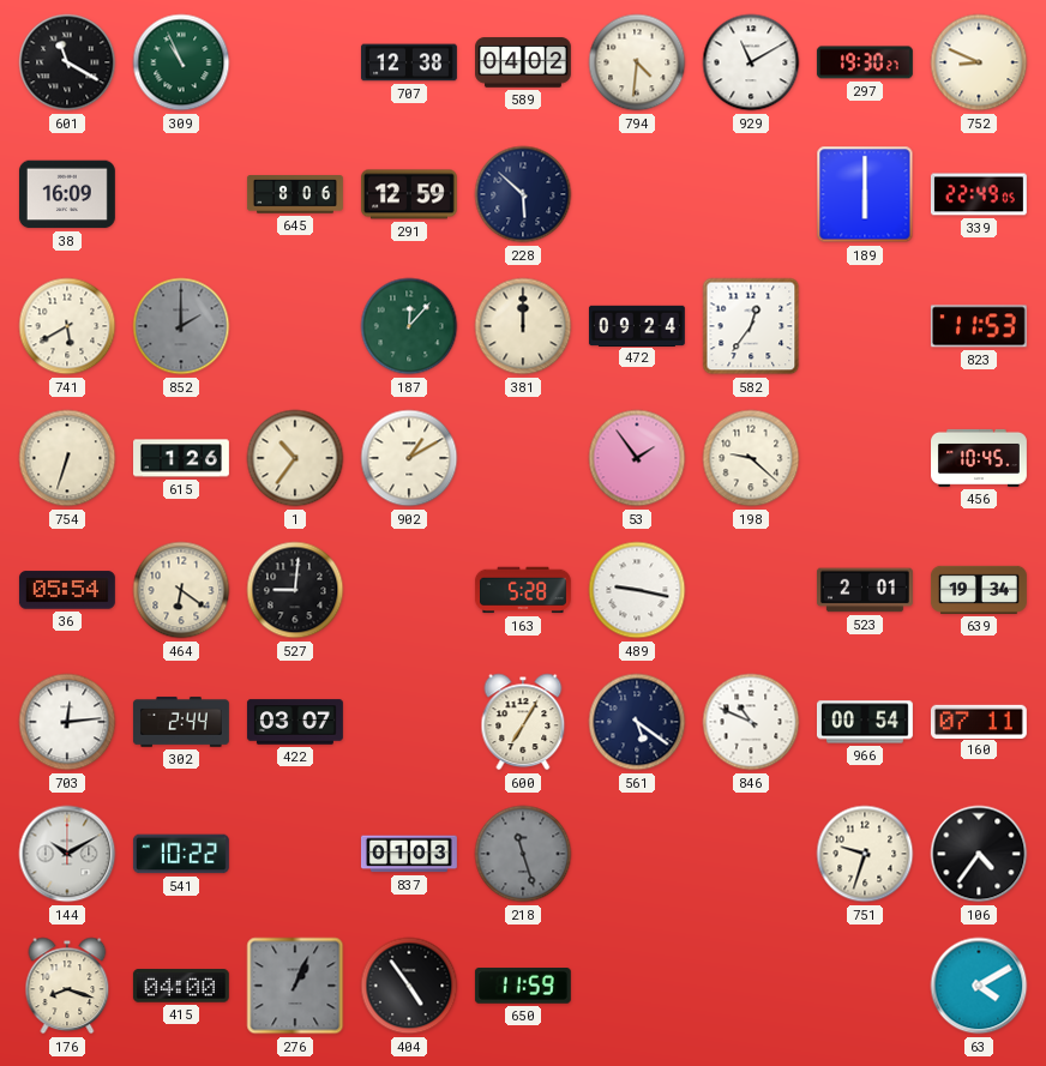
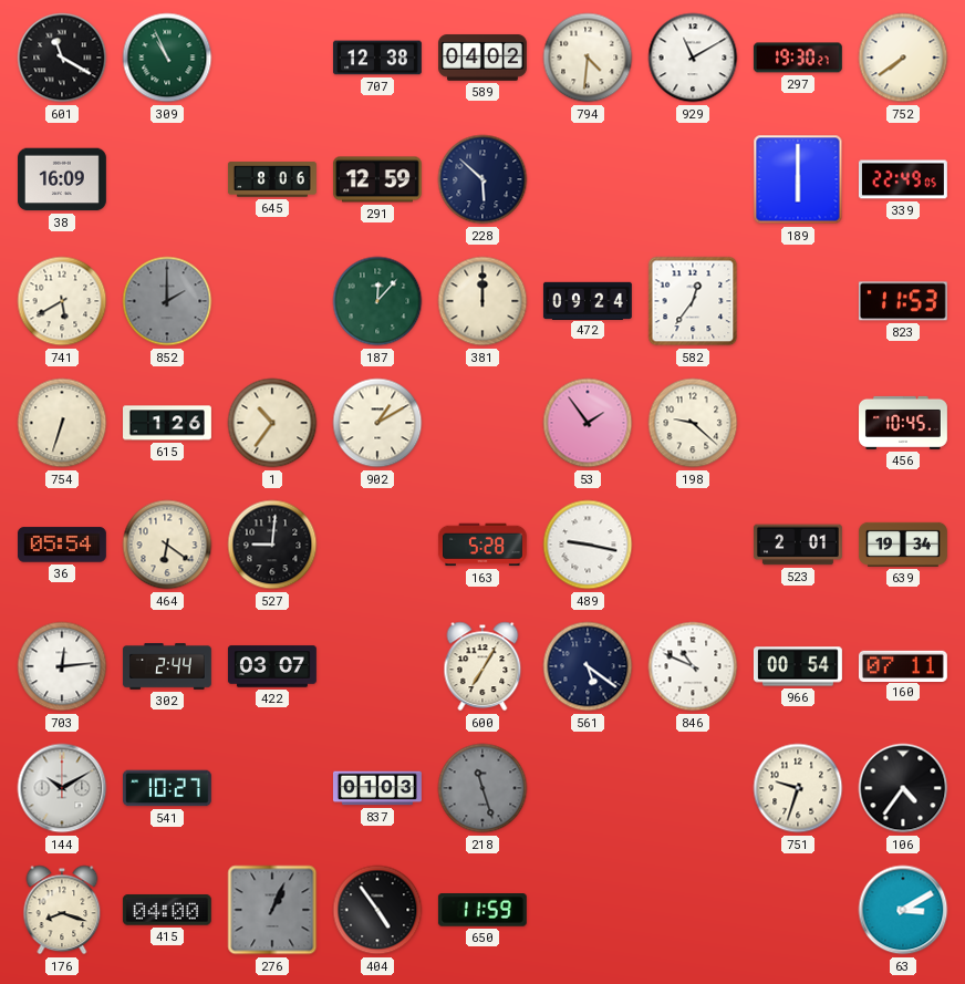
752: 8:49 -> 7:39 (903, 58)
541: 10:22 -> 10:27 (167, 788)
63: 4:10 -> 3:10 (903, 910)
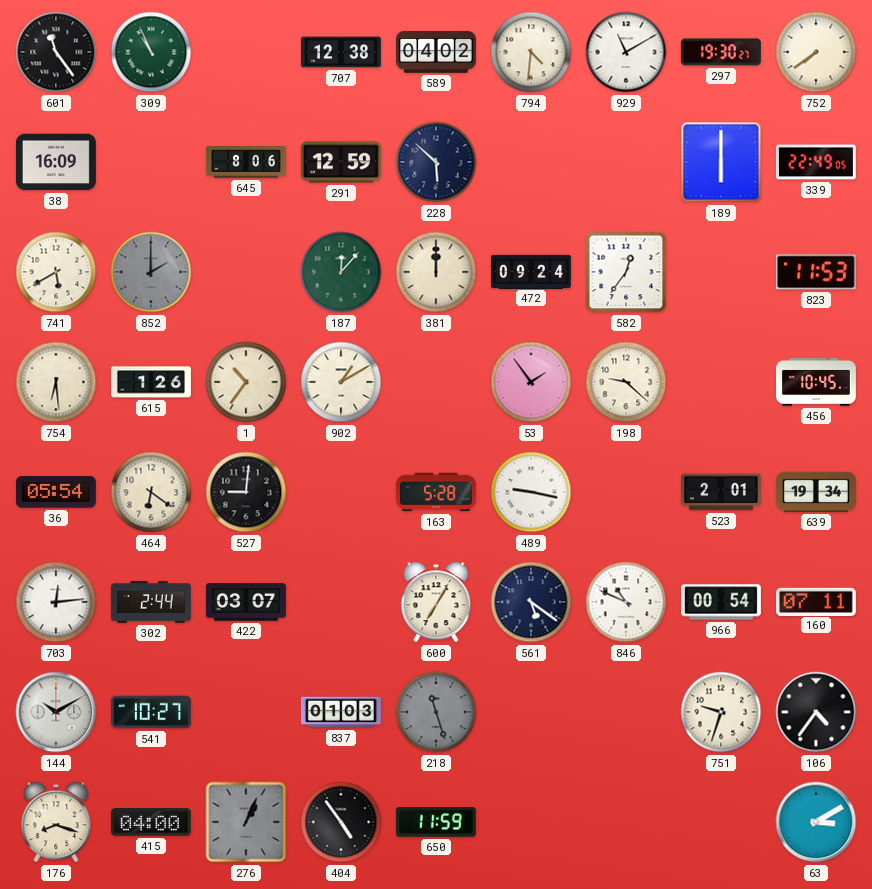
601: 11:20 -> 11:24 (56, 52)
754: 6:33 -> 6:29 (56, 382)
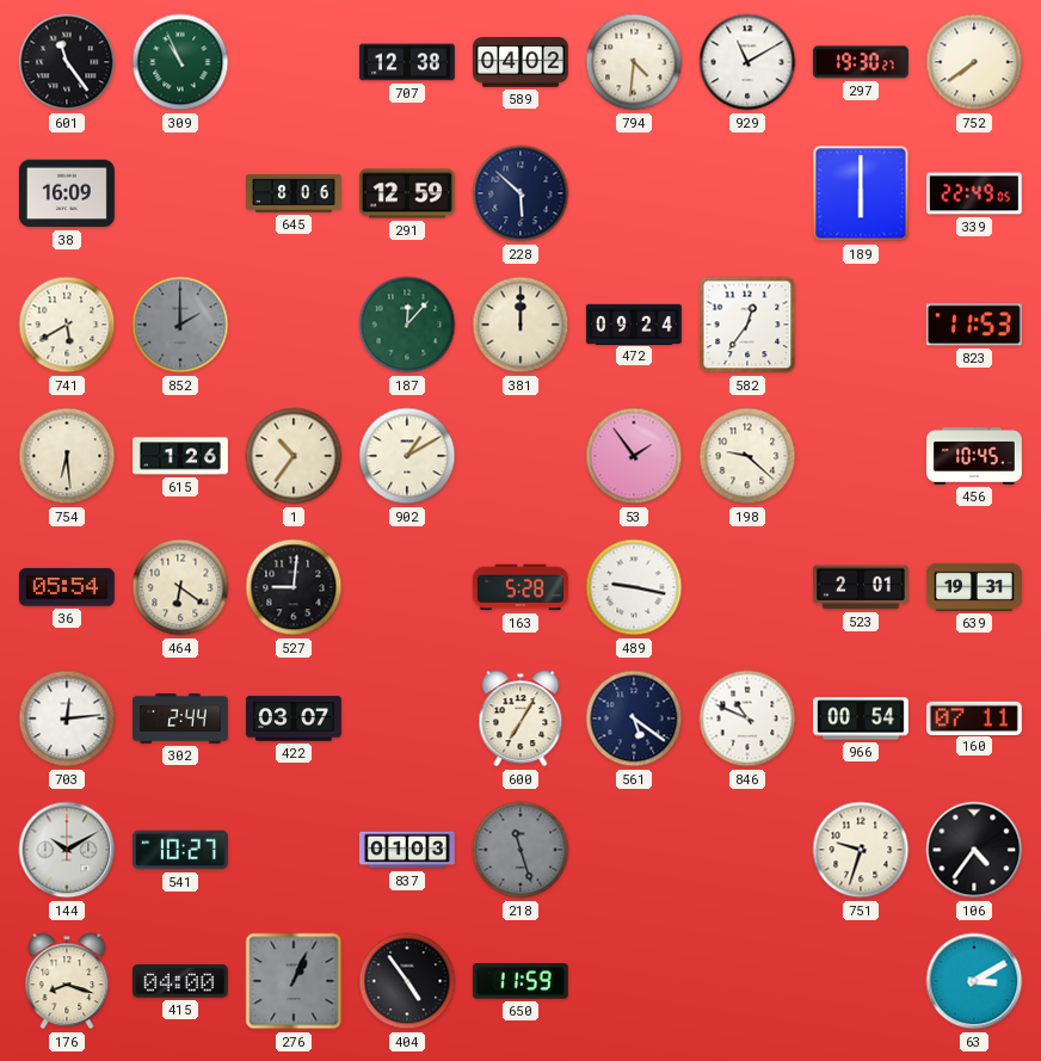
639: 19:34 -> 19:31 (974, 587)
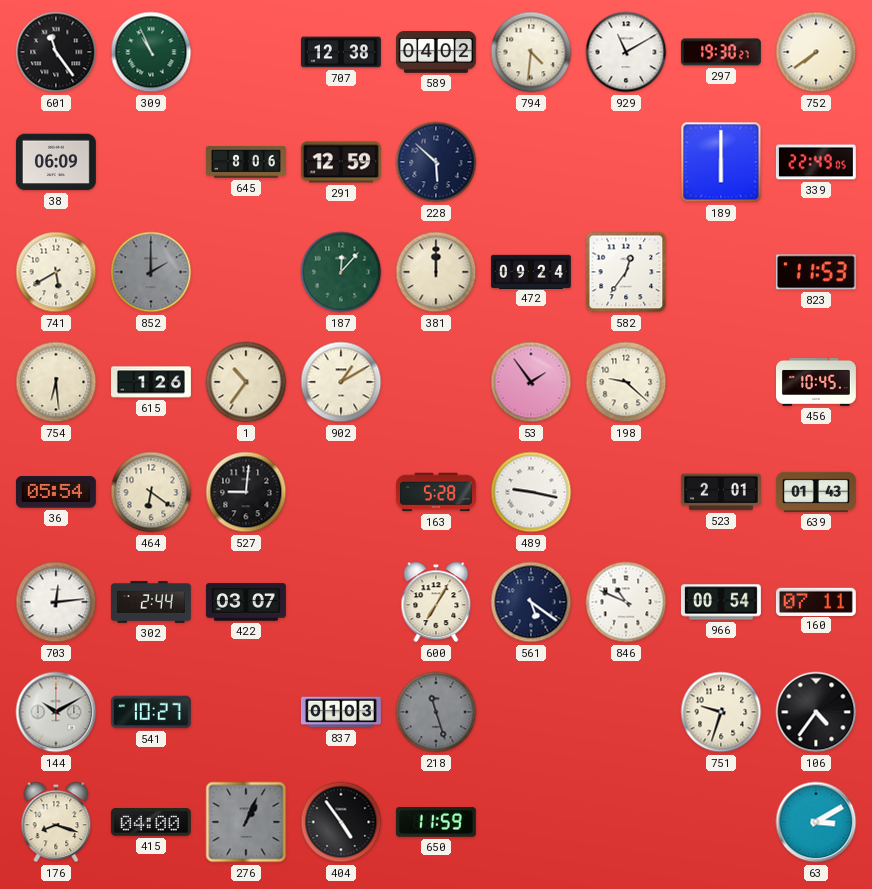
38: 16:09 -> 06:09 (56, 162)
639: 19:31 -> 01:43 (816, 492)
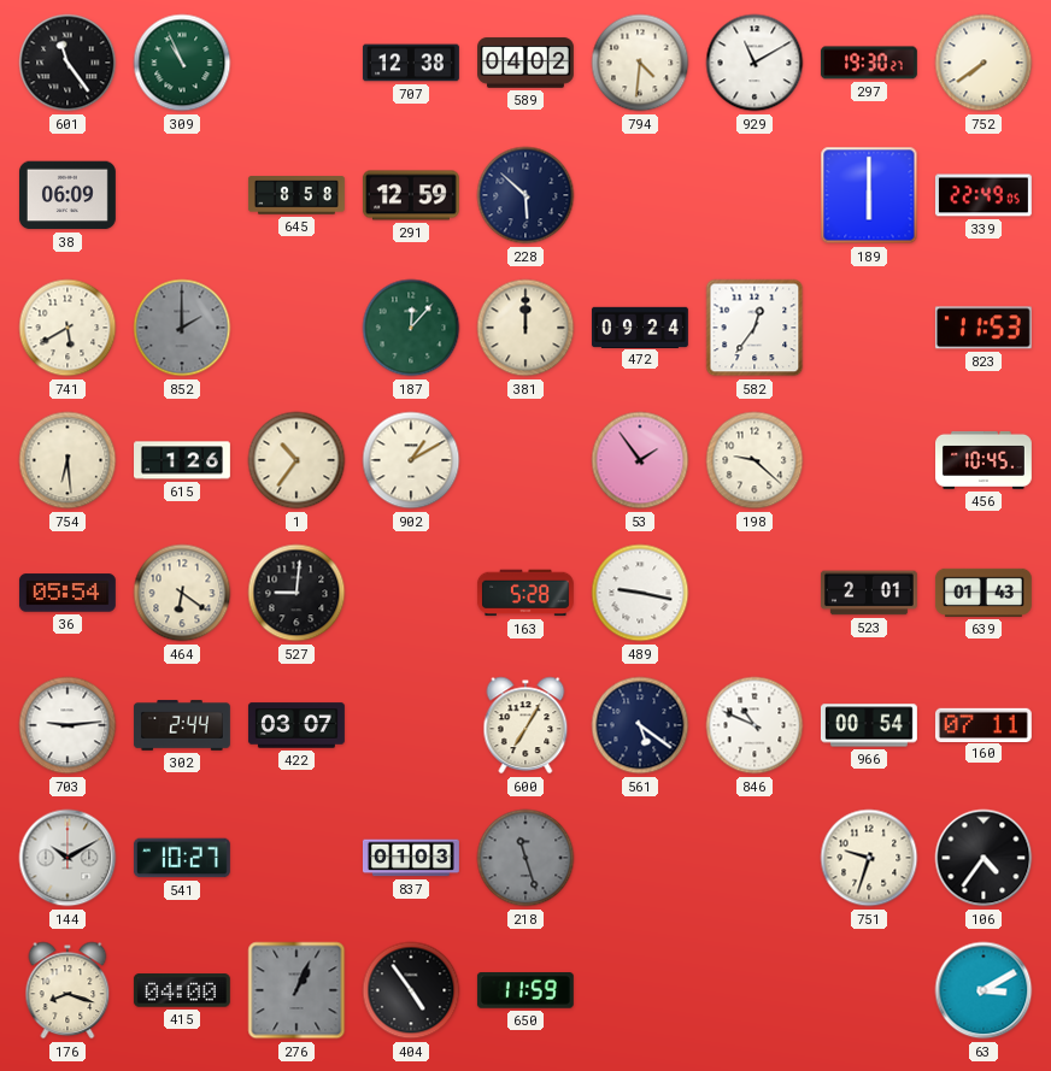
645: 8:06 -> 8:58 (296, 195)
703: 12:14 -> 9:14 (67, 725)
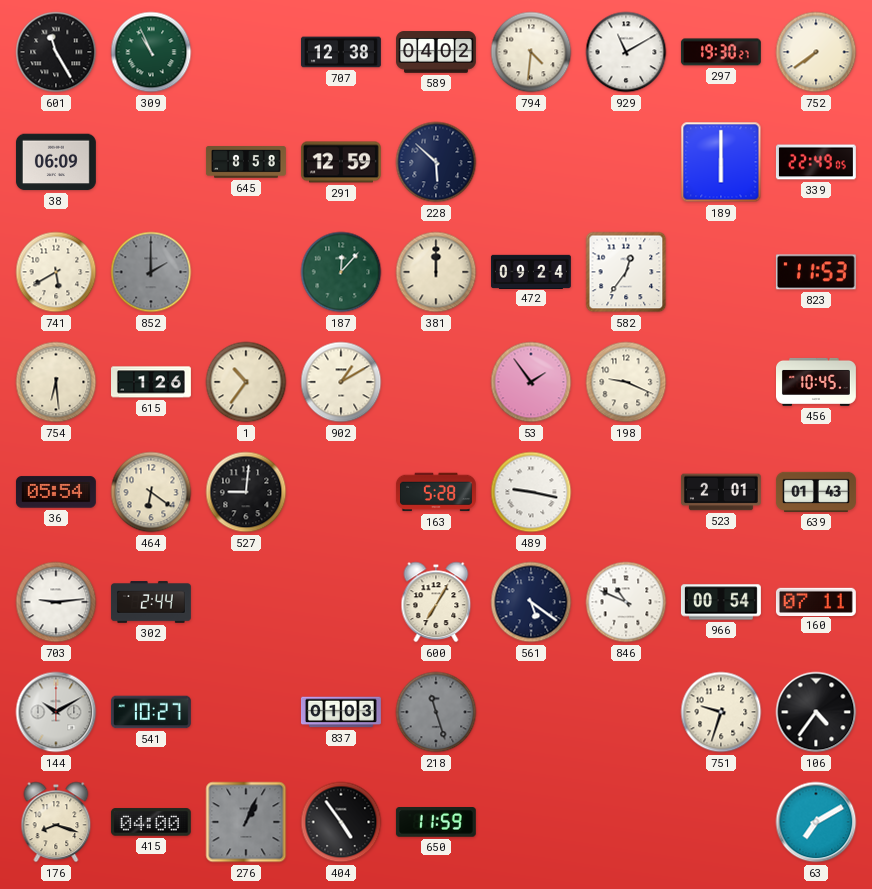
601: 11:24 -> 11:25 (56, 52)
198: 9:22 -> 9:19 (626, 382)
422: 03:07 -> none (296, 725)
63: 3:10 -> 7:10 (816, 822)
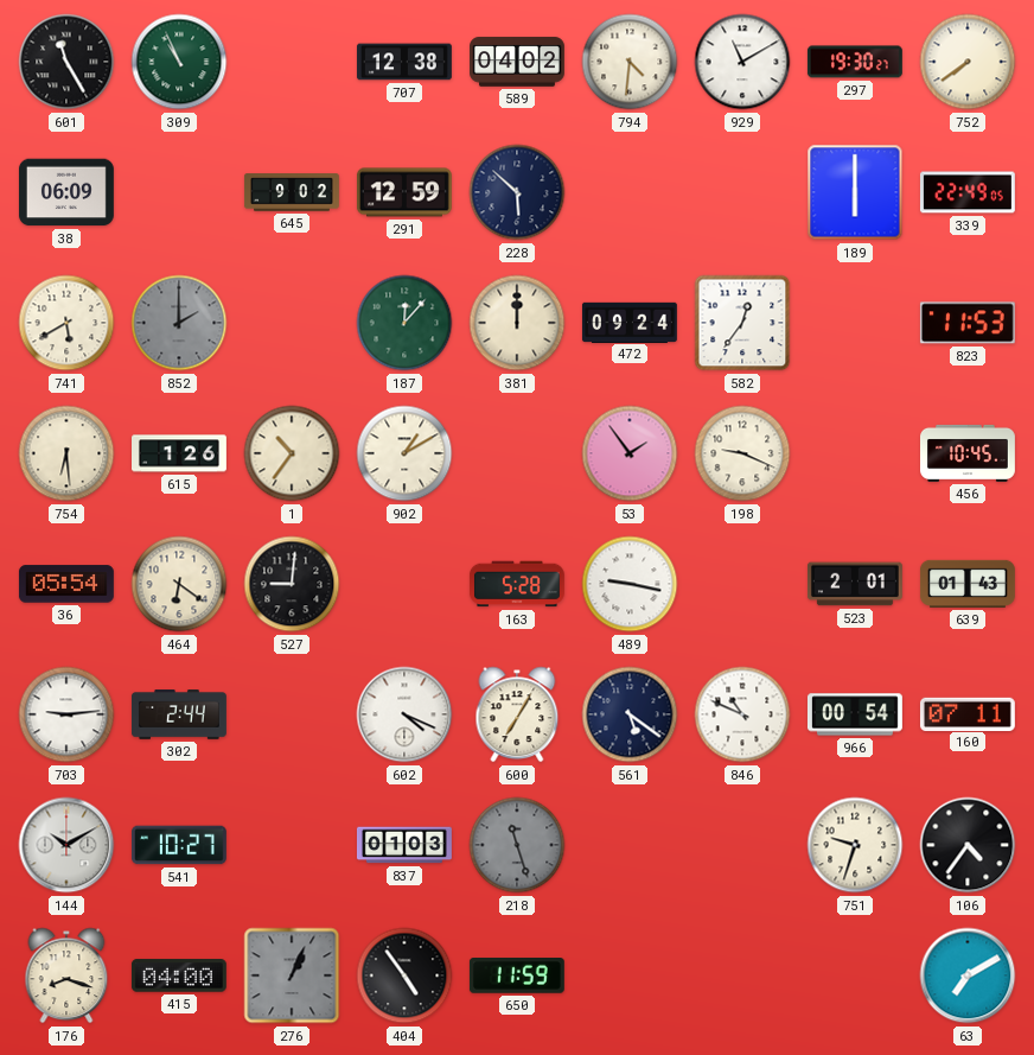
645: 8:58 -> 9:02 (292, 192)
602: none -> 4:19 (404, 714)
